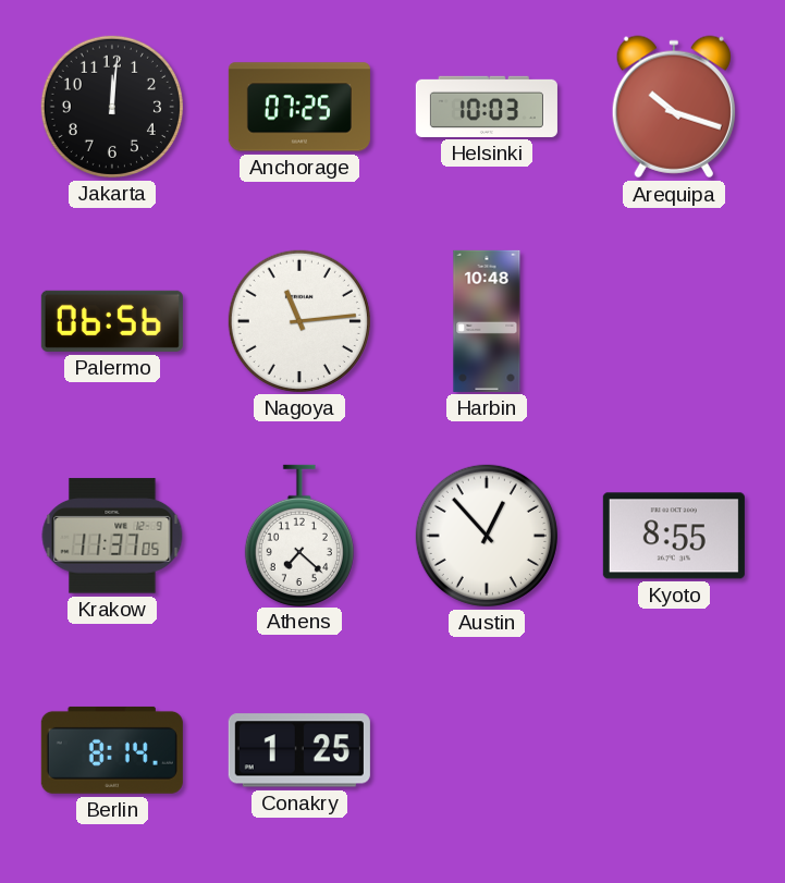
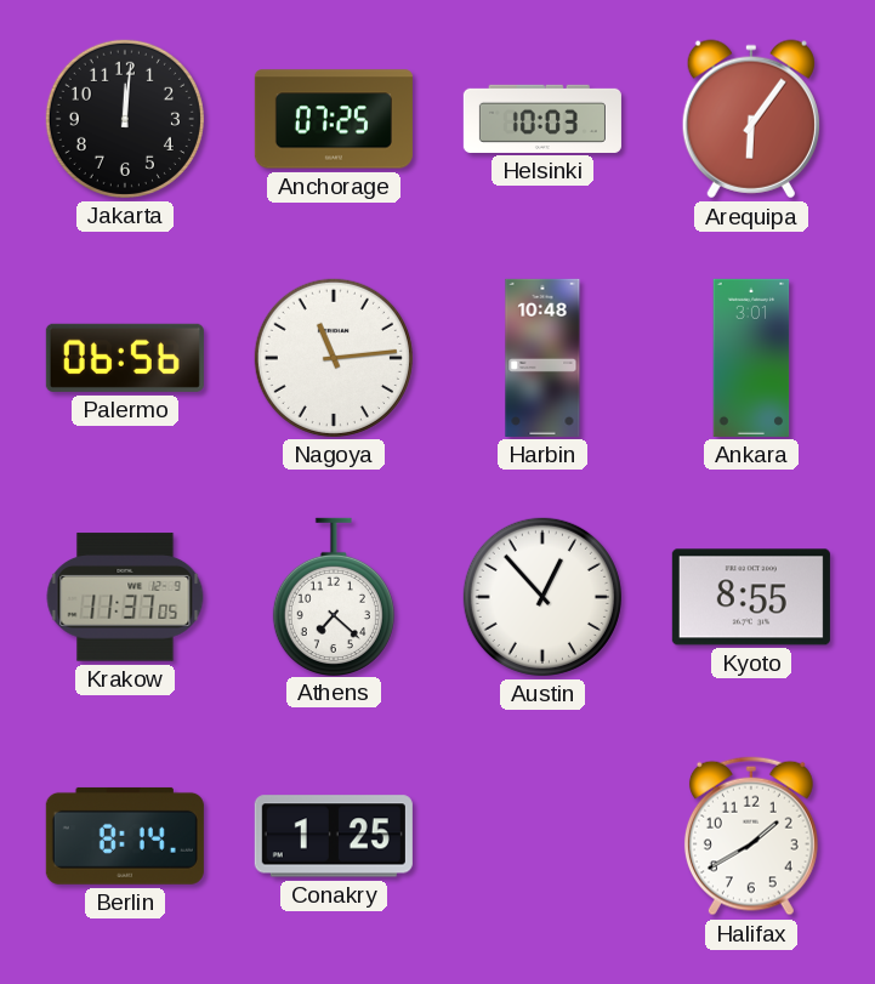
Arequipa: 10:18 -> 6:06 (751, 119)
Ankara: none -> 3:01 (751, 358)
Halifax: none -> 1:40 (751, 836)
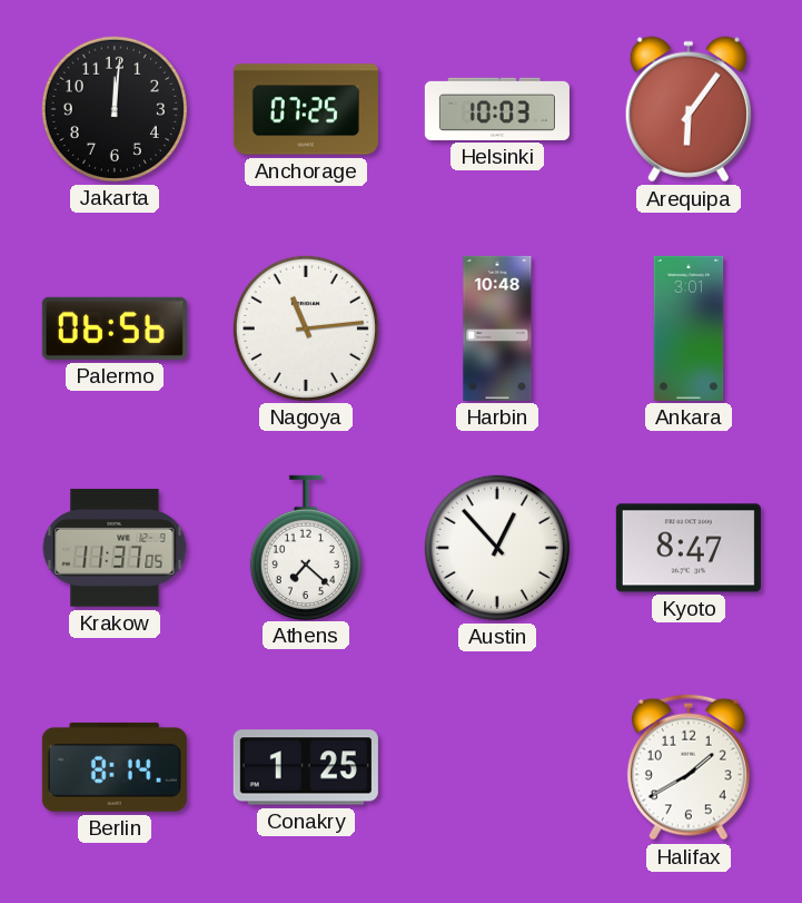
Kyoto: 8:55 -> 8:47 (689, 548)
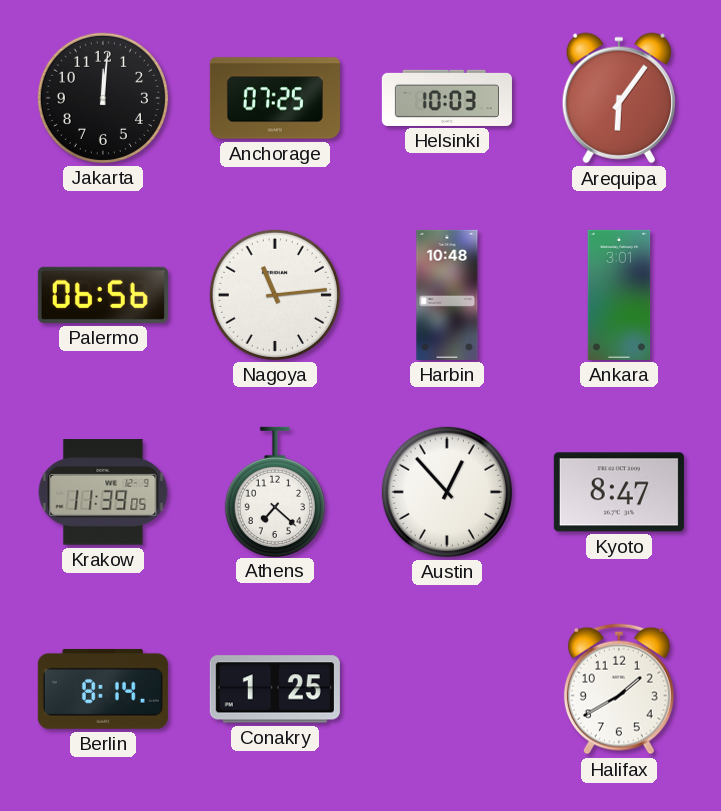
Krakow: 11:37 -> 11:39 (103, 492)
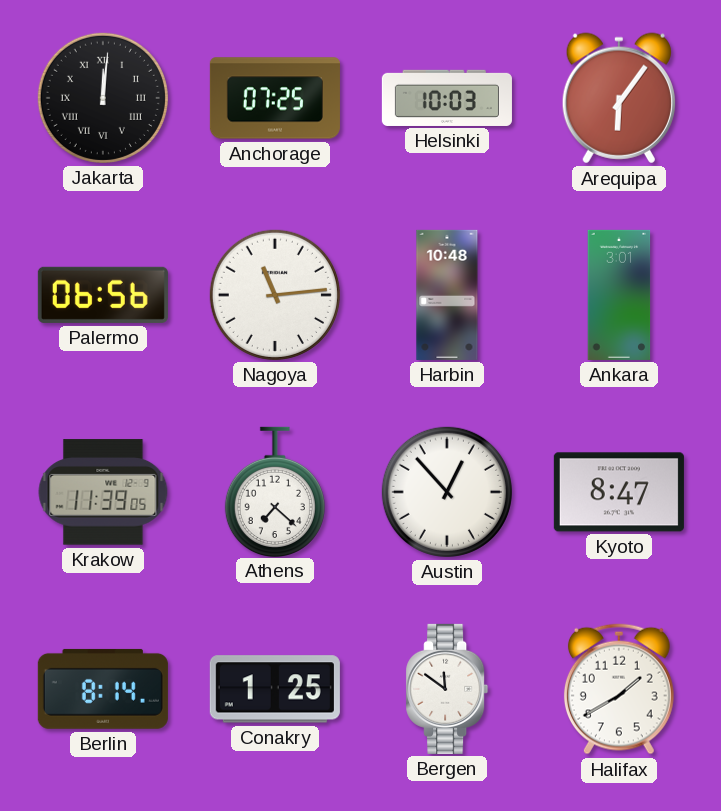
Jakarta numerals: Arabic -> Roman (103, 98)
Bergen: none -> 11:51 (447, 689)
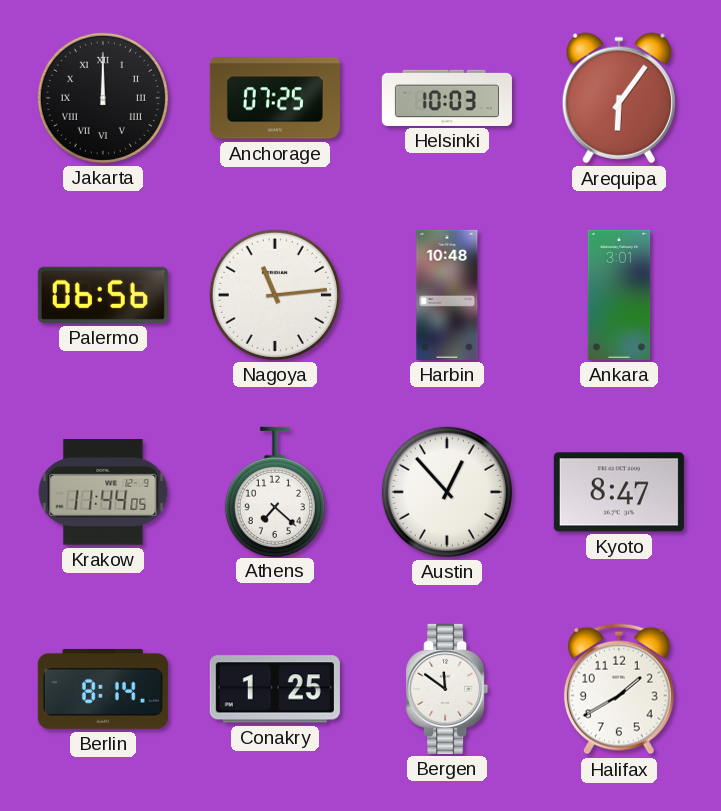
Jakarta: 12:01 -> 12:00 (103, 98)
Krakow: 11:39 -> 11:44 (103, 492)
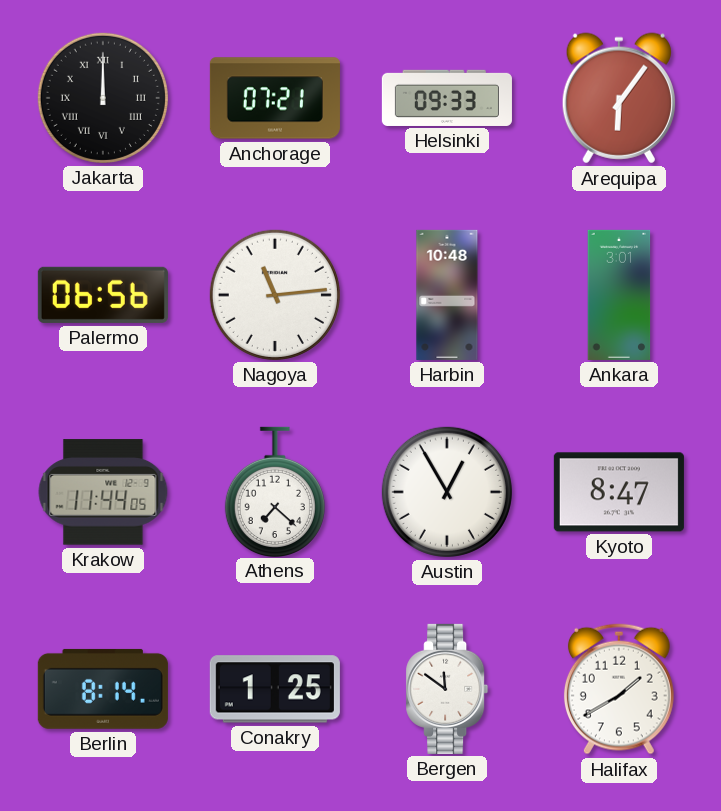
Anchorage: 07:25 -> 07:21 (275, 98)
Helsinki: 10:03 -> 09:33 (447, 98)
Austin: 12:53 -> 12:55 (447, 492)
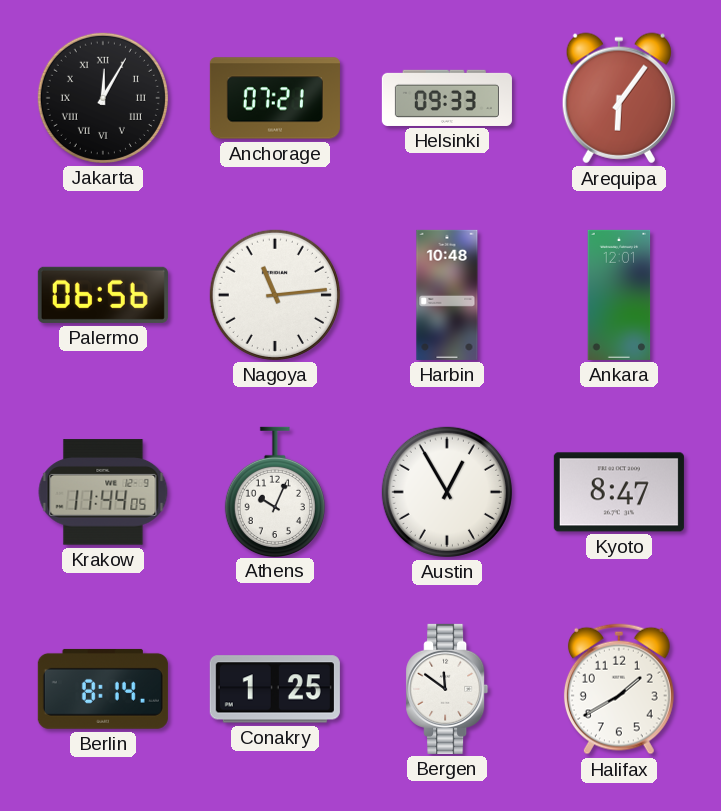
Jakarta: 12:00 -> 12:05 (103, 98)
Ankara: 3:01 -> 12:01 (619, 295)
Athens: 7:22 -> 10:04 (275, 491)
